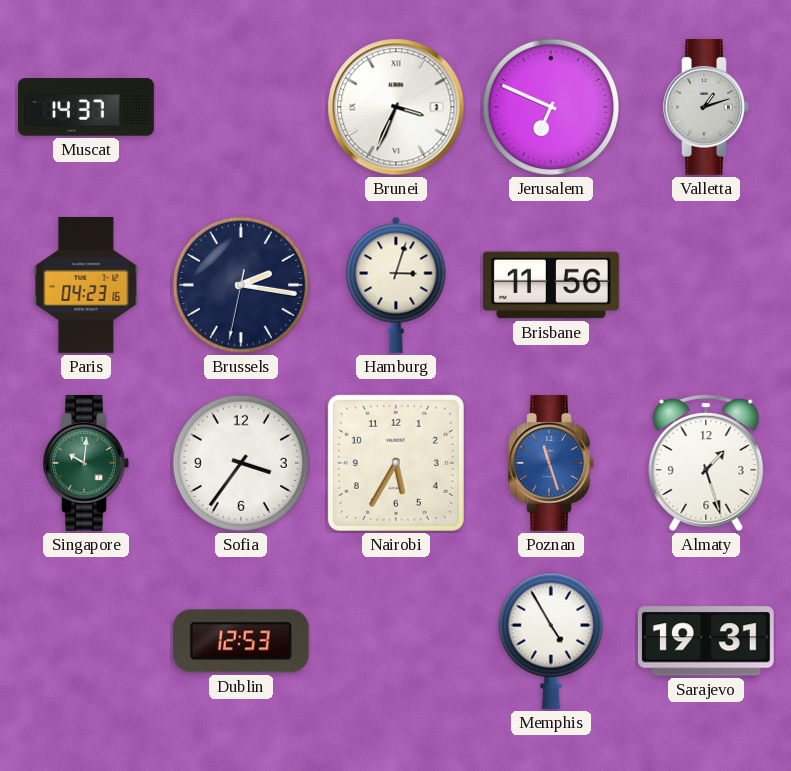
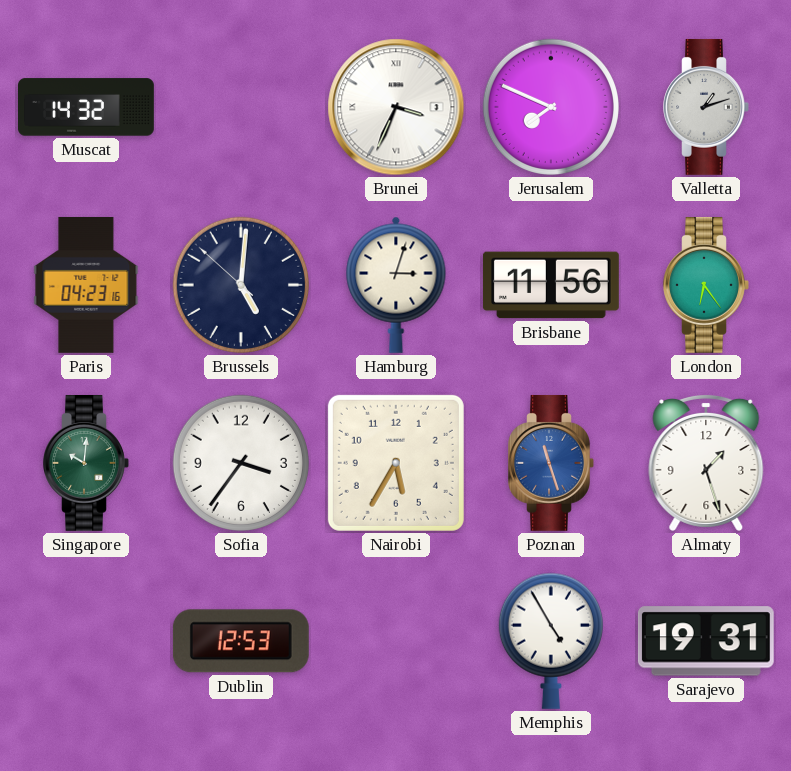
Muscat: 14:37 -> 14:32 (87, 107)
Jerusalem: 6:49 -> 7:49 (551, 107)
Brussels: 2:16 -> 5:00 (241, 285)
London: none -> 6:24 (706, 285)
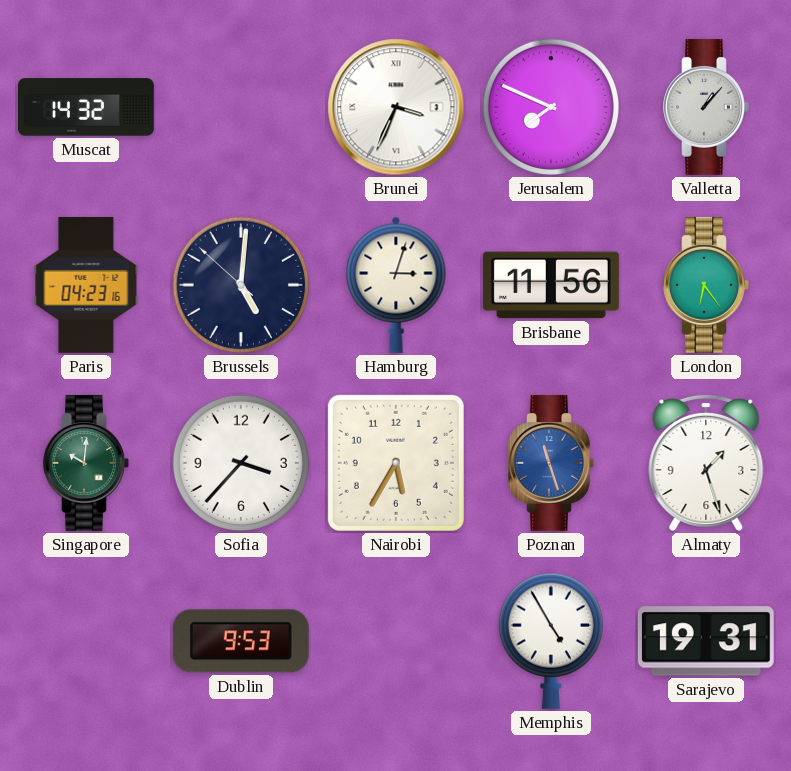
Valletta: 1:12 -> 1:07 (706, 107)
Sofia: 3:36 -> 3:37 (241, 463)
Dublin: 12:53 -> 9:53 (241, 641)
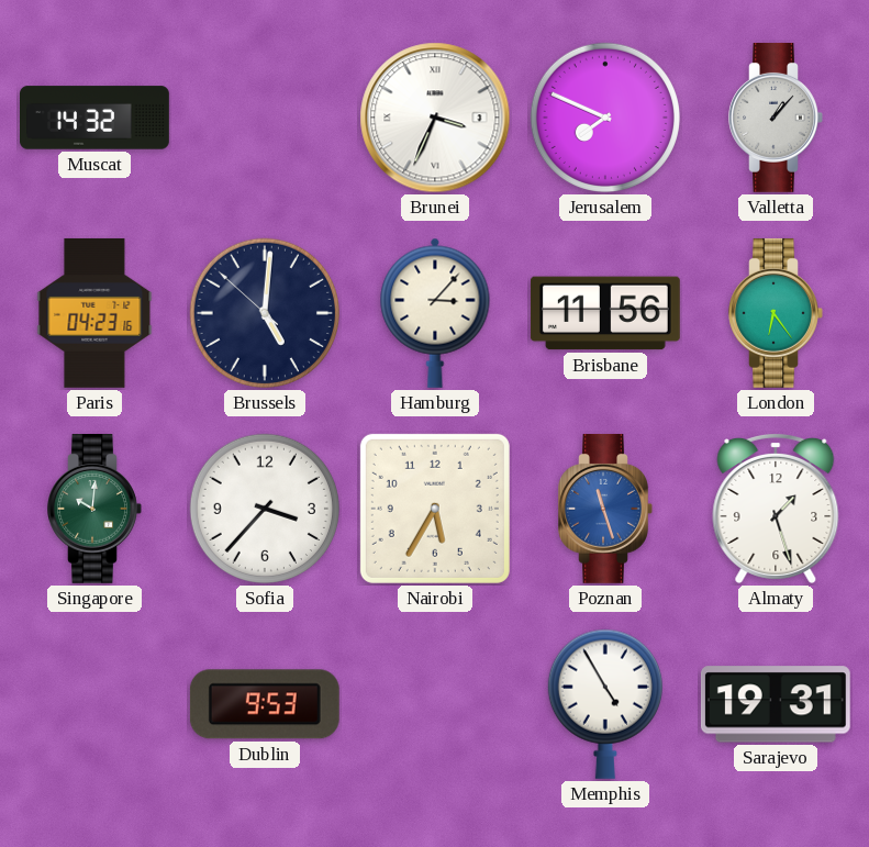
Hamburg: 3:03 -> 3:07 (435, 313)
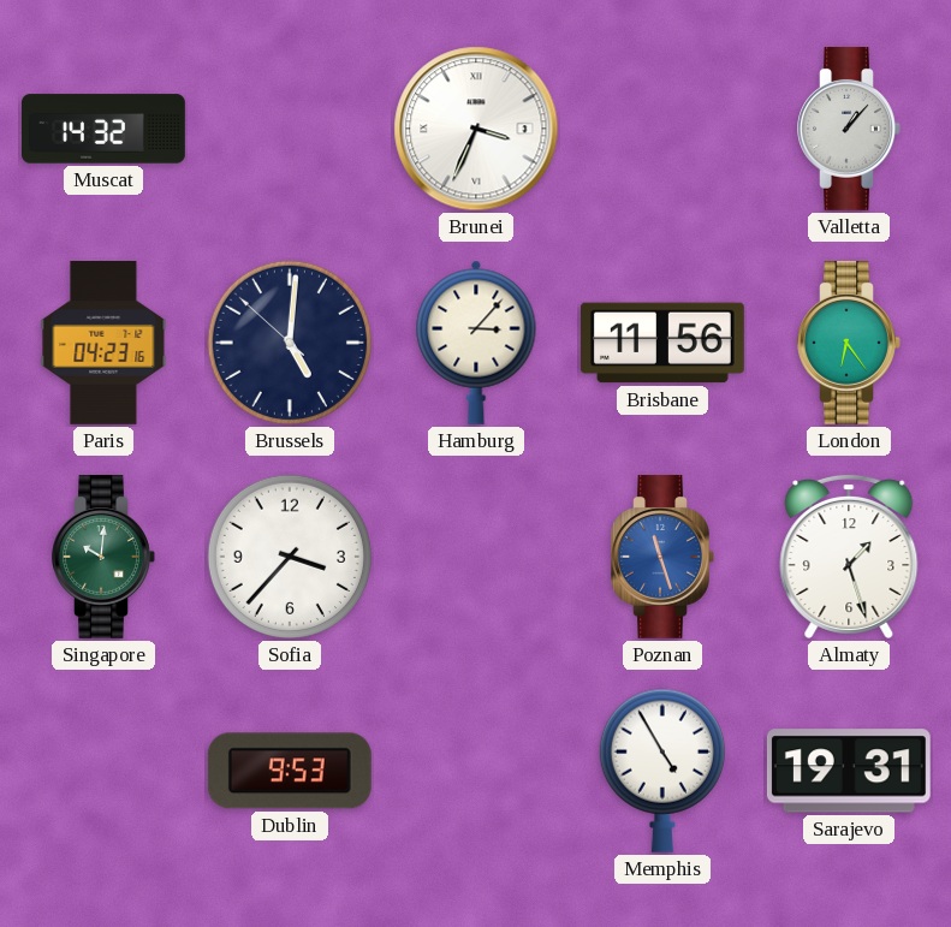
Jerusalem: 7:49 -> none (605, 118)
Nairobi: 5:35 -> none (435, 509)
